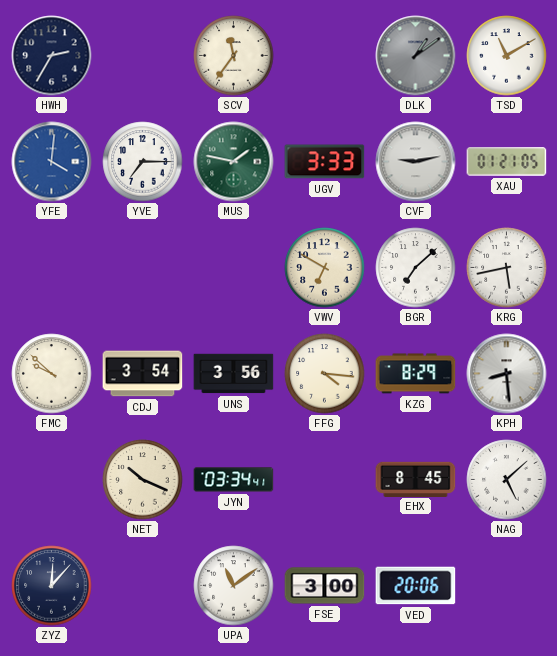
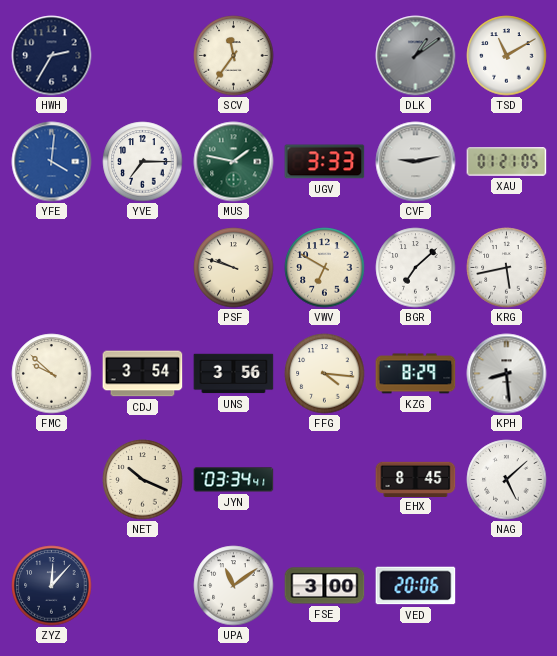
PSF: none -> 9:48 (234, 268)
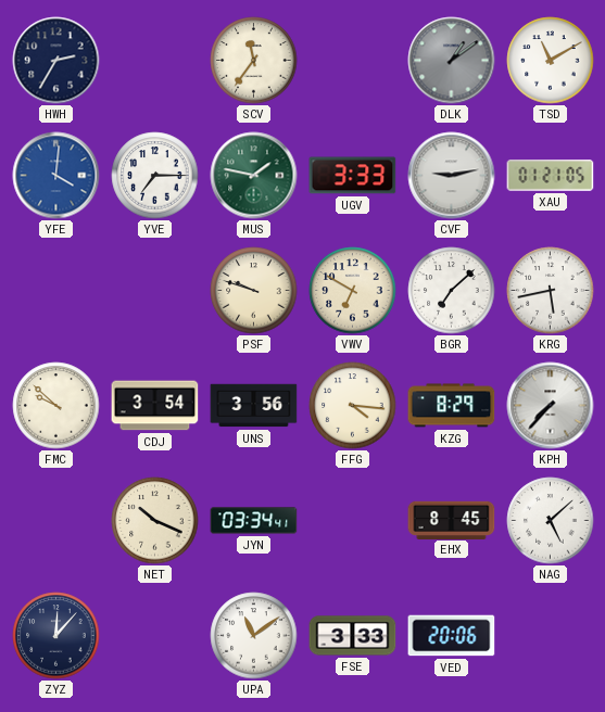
KPH: 8:29 -> 7:37 (551, 406)
FSE: 3:00 -> 3:33 (353, 636)
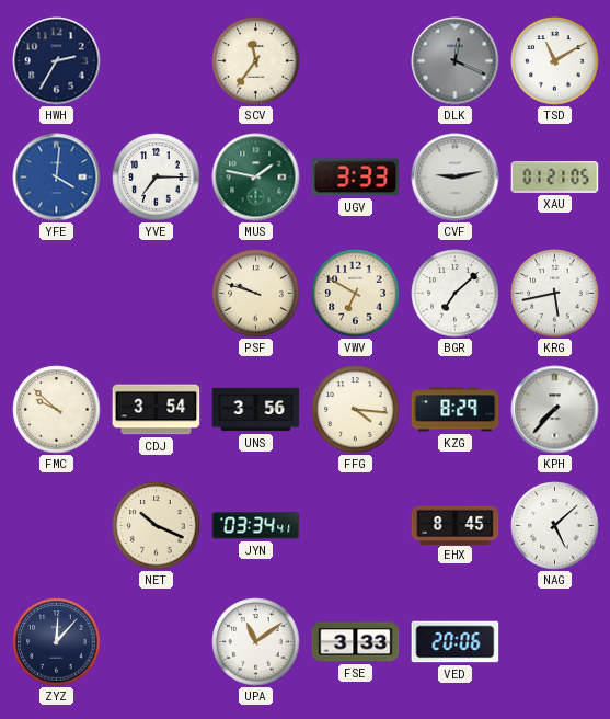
DLK: 1:09 -> 12:19 (456, 61)
